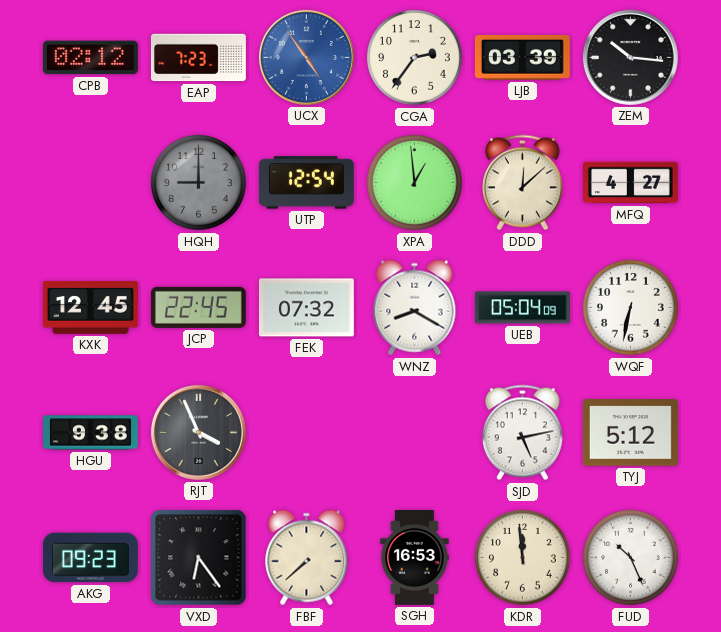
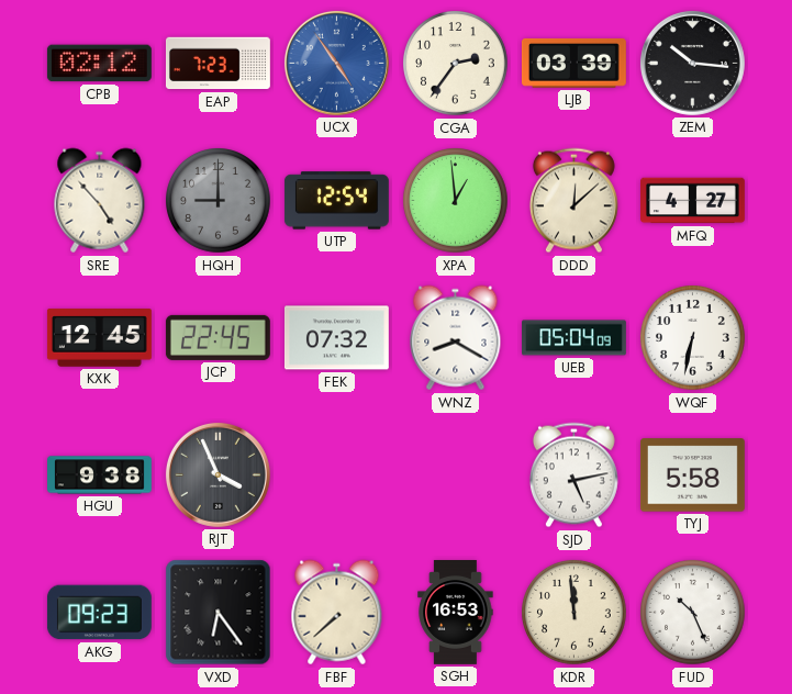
SRE: none -> 4:53 (100, 201)
TYJ: 5:12 -> 5:58 (692, 475)
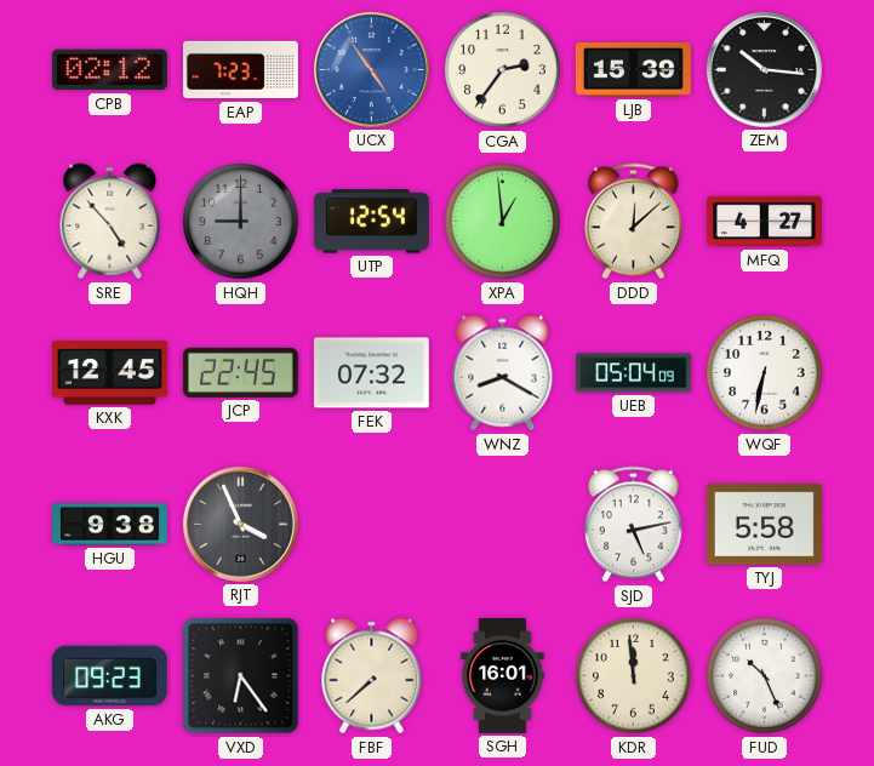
LJB: 03:39 -> 15:39 (633, 69)
SGH: 16:53 -> 16:01 (503, 676)
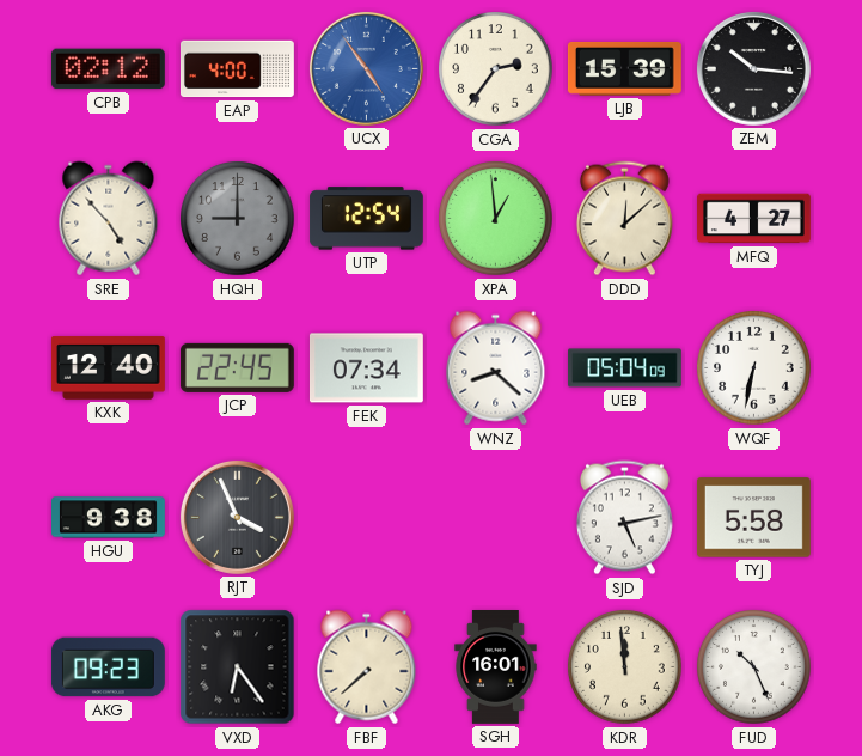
EAP: 7:23 -> 4:00 (238, 69)
KXK: 12:45 -> 12:40 (108, 368)
FEK: 07:32 -> 07:34 (366, 368)
WNZ: 8:20 -> 8:22 (496, 368)
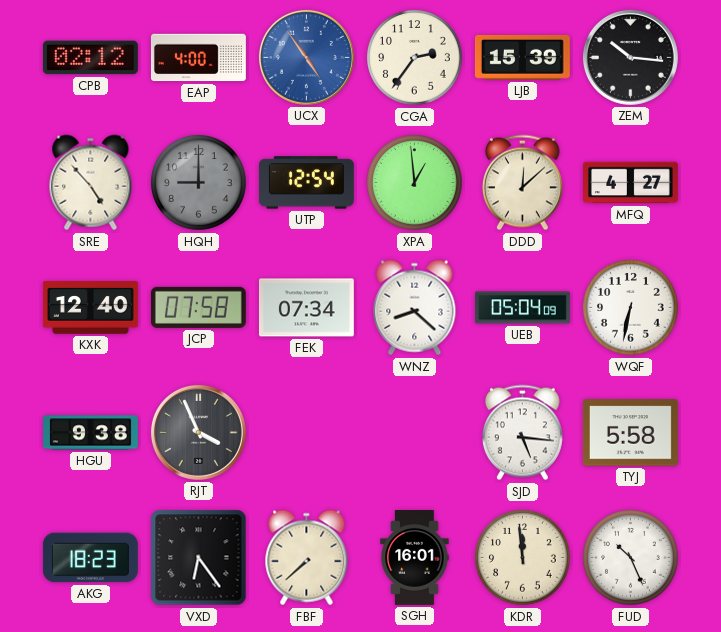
JCP: 22:45 -> 07:58 (198, 307)
SJD: 5:13 -> 5:16 (522, 433)
AKG: 09:23 -> 18:23 (90, 558)
